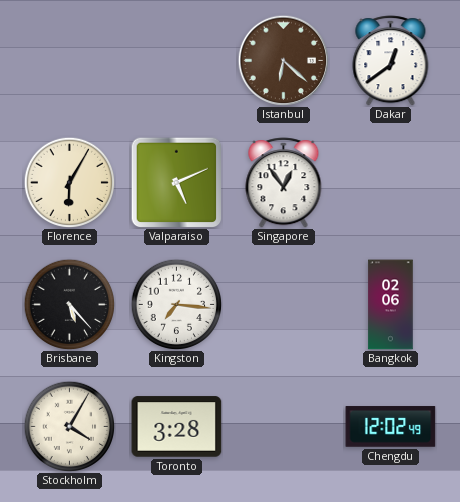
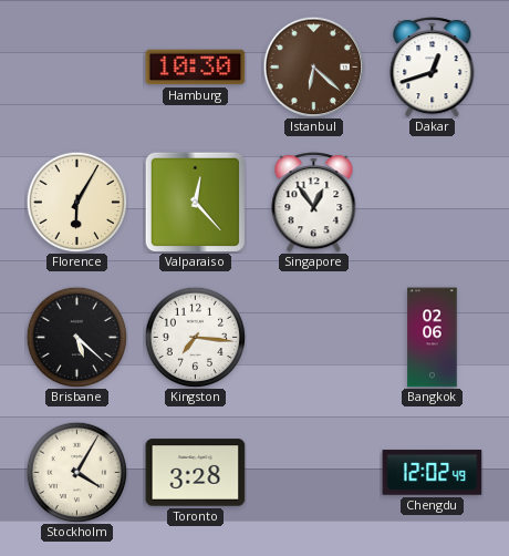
Hamburg: none -> 10:30 (196, 68)
Dakar: 12:39 -> 12:42 (433, 68)
Valparaiso: 5:11 -> 12:23 (195, 202)
Brisbane: 5:23 -> 5:22 (76, 337)
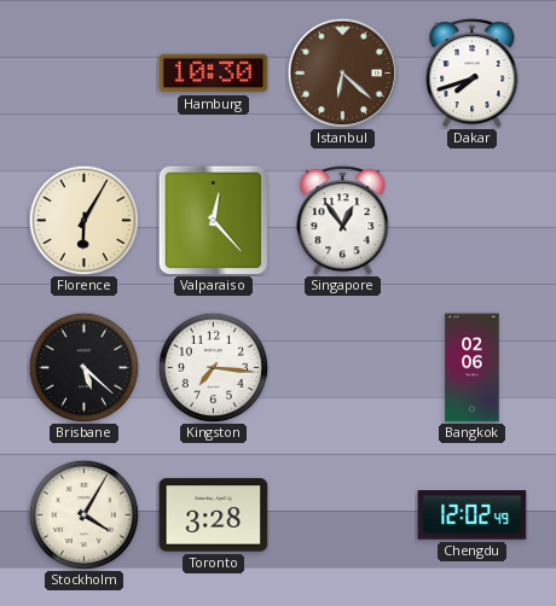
Dakar: 12:42 -> 7:42 (473, 74)
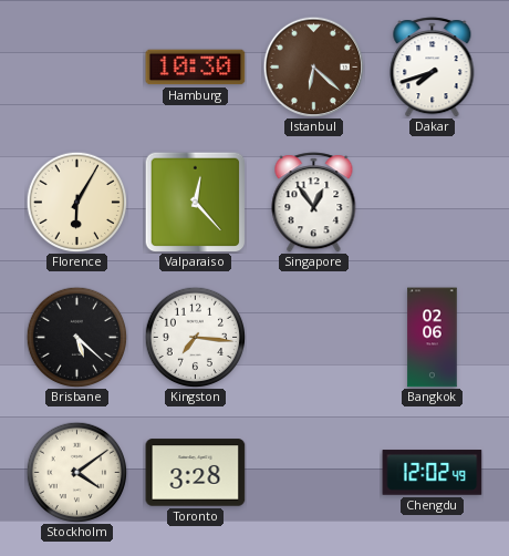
Stockholm: 4:05 -> 4:09 (76, 472)
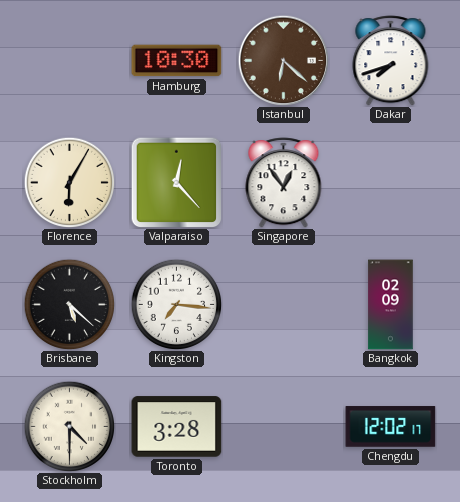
Bangkok: 02:06 -> 02:09 (391, 305)
Stockholm: 4:09 -> 4:30 (69, 426)
Chengdu: 12:02:49 -> 12:02:17 (391, 427)
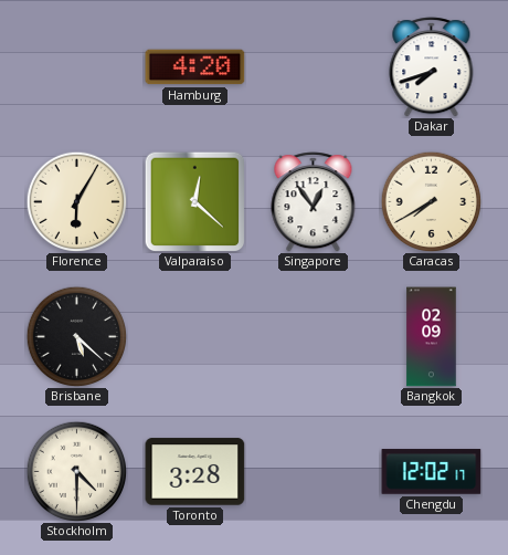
Hamburg: 10:30 -> 4:20 (195, 67)
Istanbul: 6:22 -> none (283, 60)
Valparaiso: 12:23 -> 12:22 (194, 201)
Caracas: none -> 7:40 (431, 201)
Kingston: 7:16 -> none (176, 304)
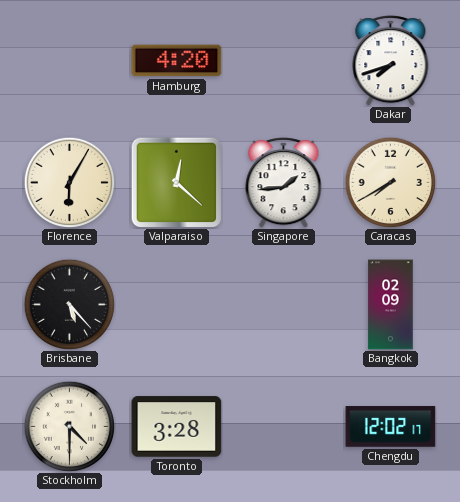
Singapore: 12:54 -> 1:44 (284, 183)
Brisbane: 5:22 -> 5:23 (69, 304)
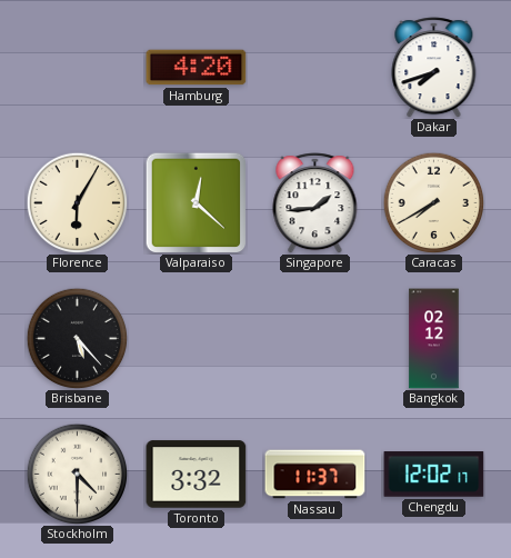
Bangkok: 02:09 -> 02:12 (434, 339)
Toronto: 3:28 -> 3:32 (197, 475)
Nassau: none -> 11:37 (315, 475)
